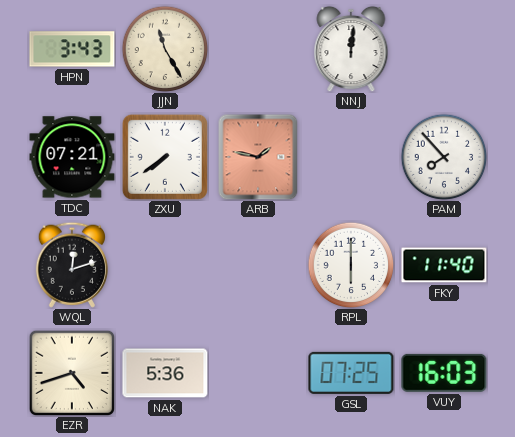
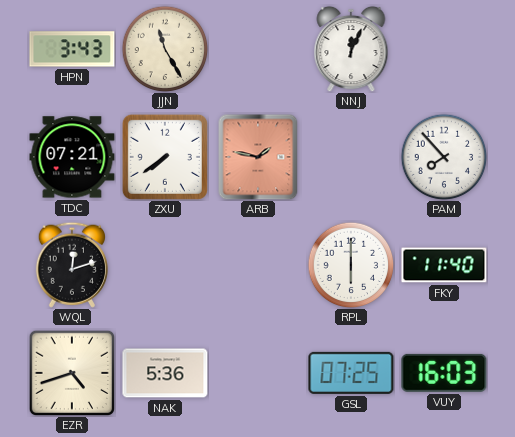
NNJ: 12:01 -> 12:04 (351, 49)
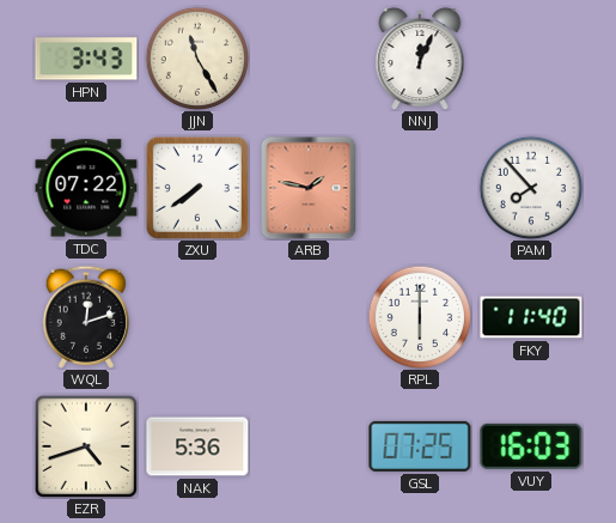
TDC: 07:21 -> 07:22 (86, 188)
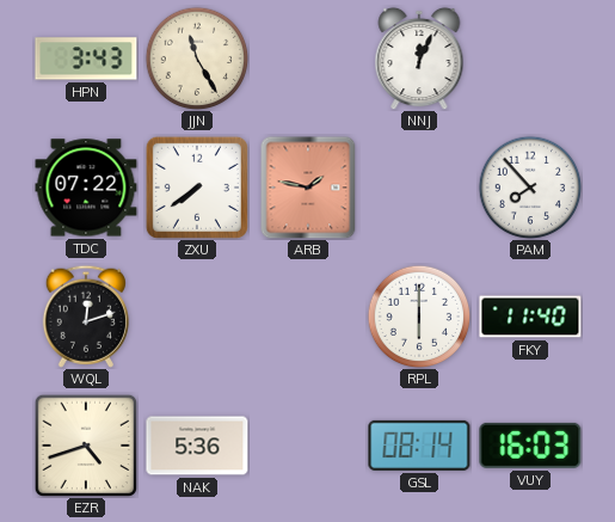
GSL: 07:25 -> 08:14 (419, 446)
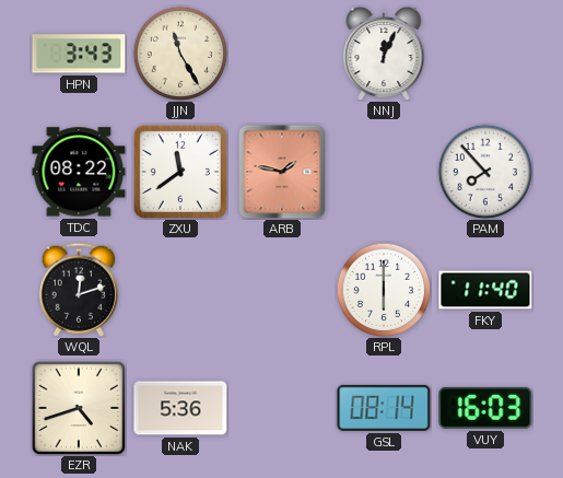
TDC: 07:22 -> 08:22 (79, 172)
ZXU: 7:39 -> 11:39 (180, 172)
